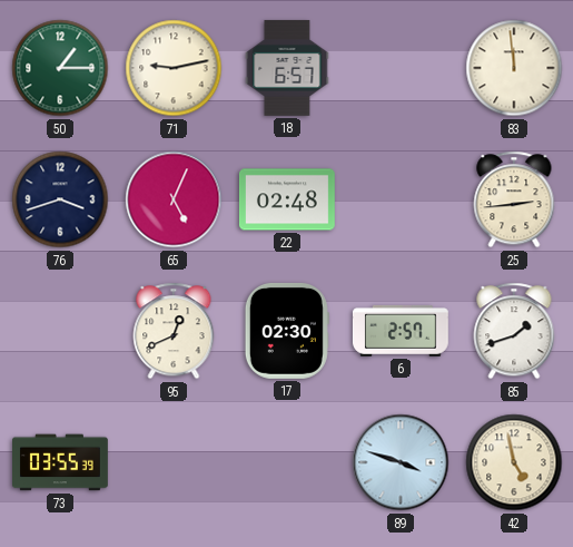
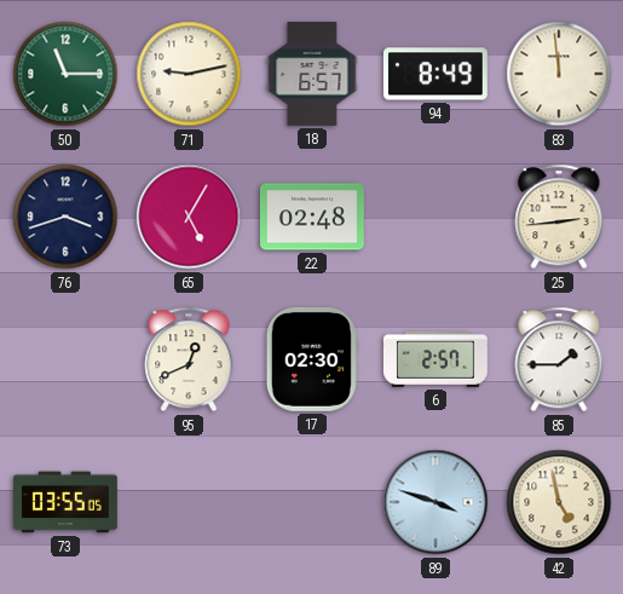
50: 1:15 -> 11:15 (65, 74)
94: none -> 8:49 (435, 74)
65: 5:04 -> 5:05 (189, 217)
85: 1:42 -> 1:45 (559, 359)
73: 03:55:39 -> 03:55:05 (67, 502)
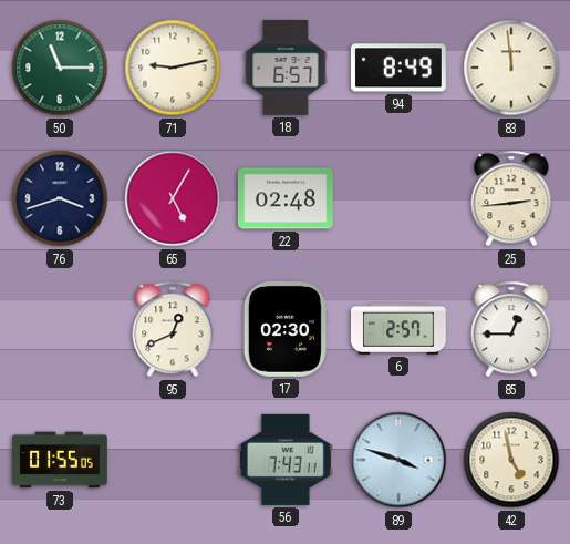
85: 1:45 -> 12:45 (511, 329)
73: 03:55 -> 01:55 (61, 460)
56: none -> 7:43 (286, 460)
